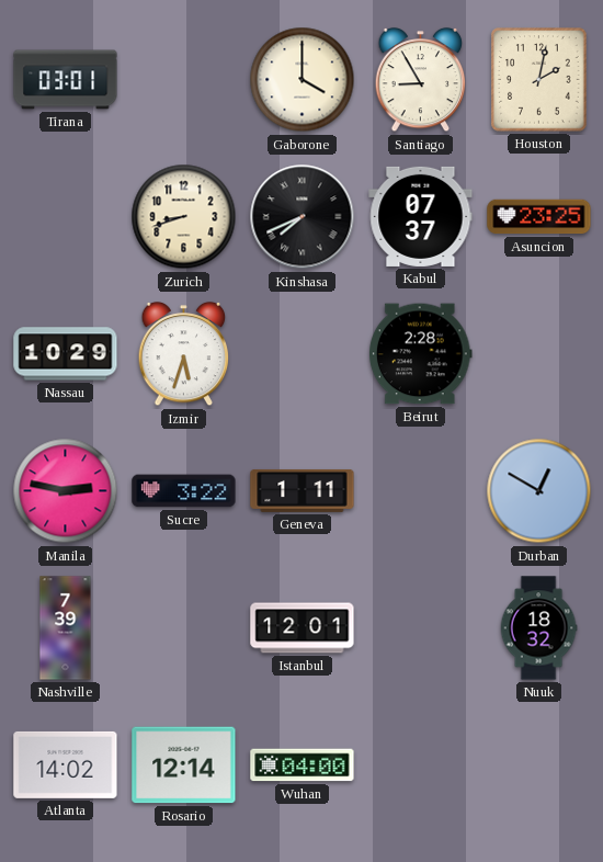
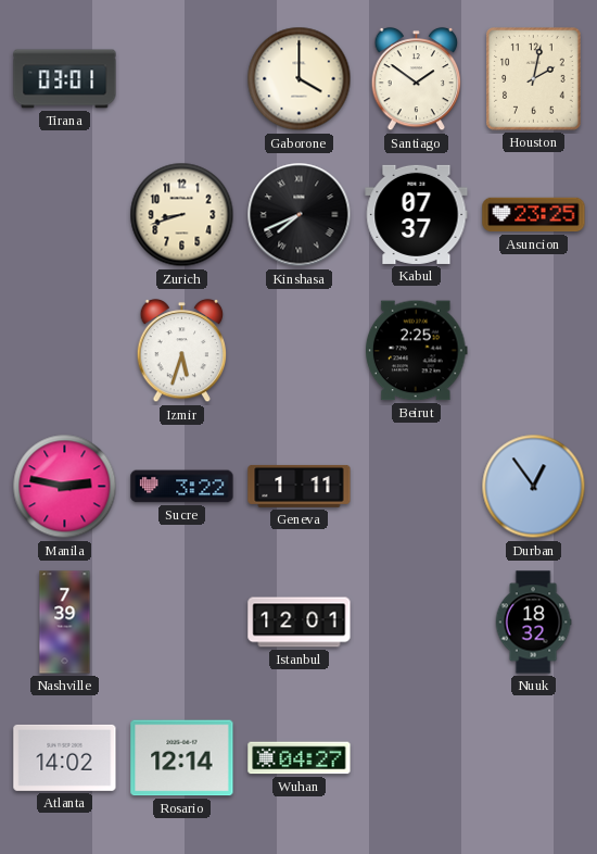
Santiago: 8:55 -> 1:51 (417, 79)
Nassau: 10:29 -> none (66, 354)
Beirut: 2:28 -> 2:25 (416, 351)
Durban: 12:50 -> 12:54 (534, 487)
Wuhan: 04:00 -> 04:27 (300, 758)
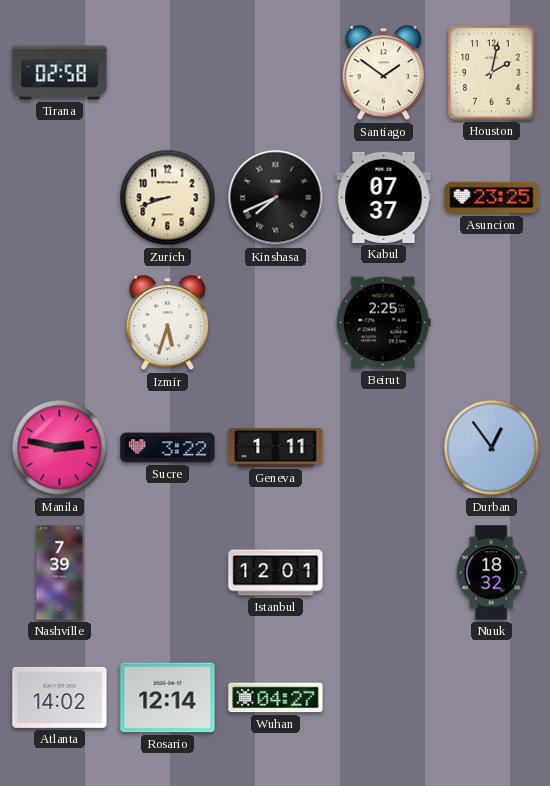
Tirana: 03:01 -> 02:58 (60, 73)
Gaborone: 4:00 -> none (300, 79)
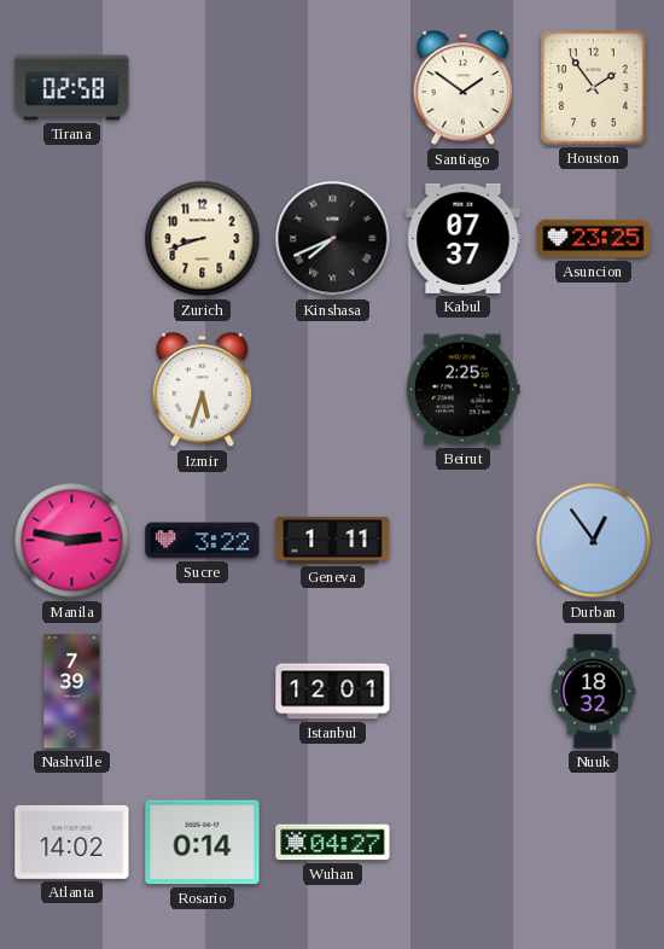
Houston: 2:02 -> 1:54 (594, 88)
Rosario: 12:14 -> 0:14 (203, 843)
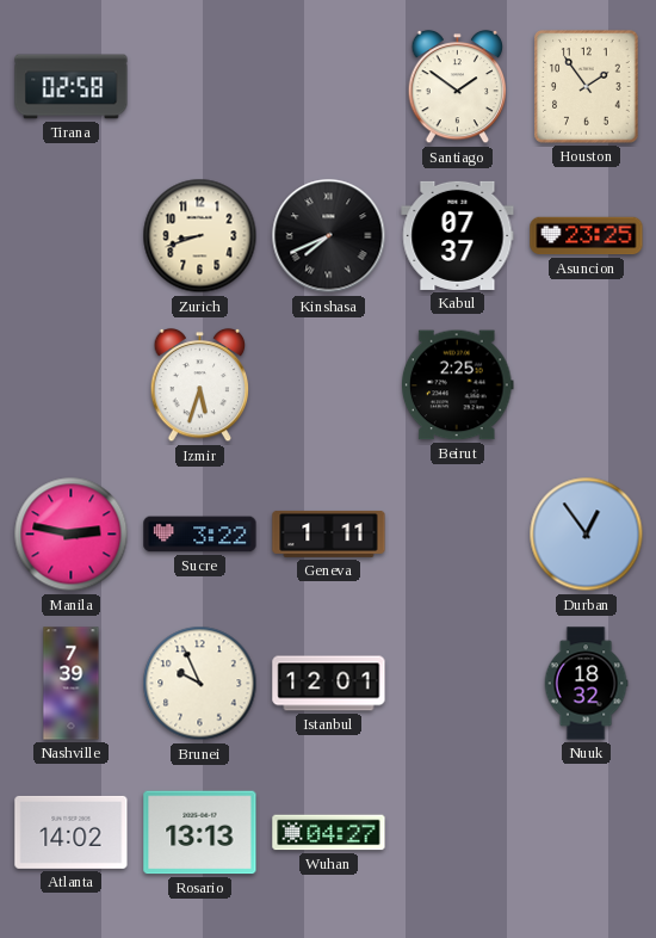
Brunei: none -> 9:56 (200, 684)
Rosario: 0:14 -> 13:13 (200, 833)
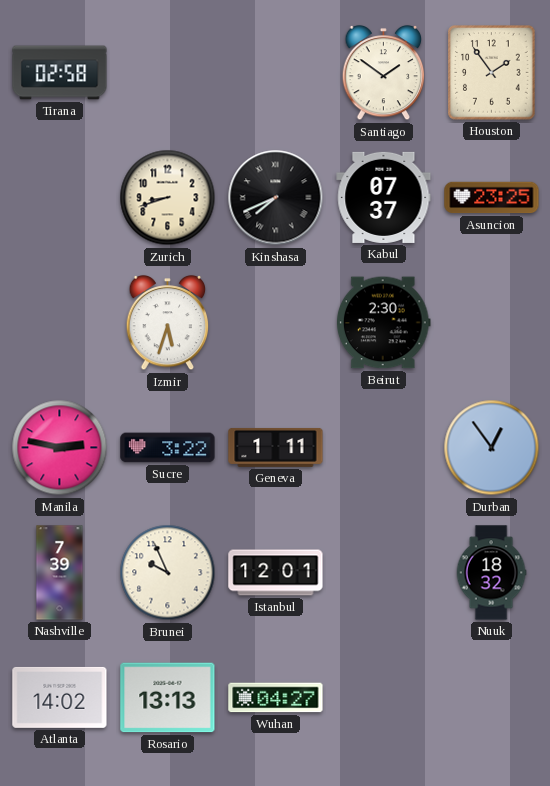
Beirut: 2:25 -> 2:30 (383, 323)
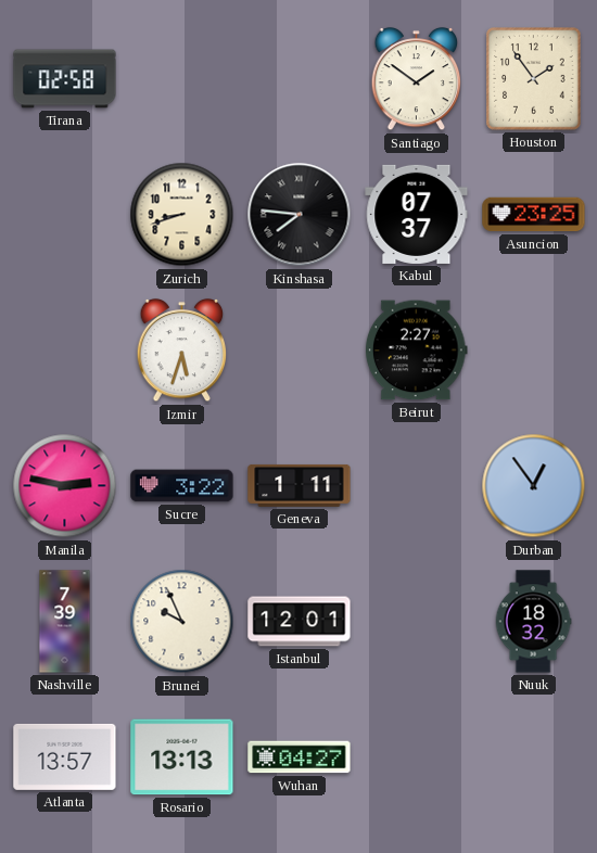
Kinshasa: 7:41 -> 7:46 (300, 215)
Beirut: 2:30 -> 2:27 (416, 351)
Atlanta: 14:02 -> 13:57 (65, 756)
